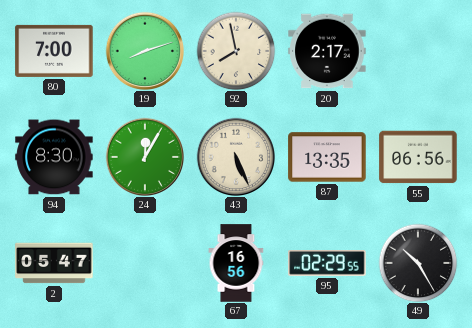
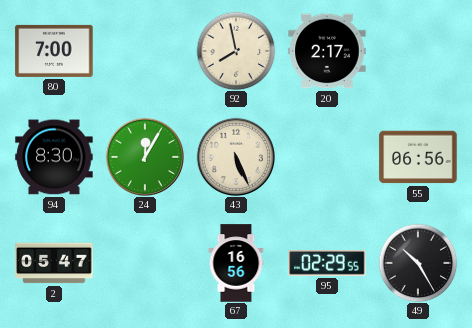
19: 8:12 -> none (144, 50)
87: 13:35 -> none (327, 157)
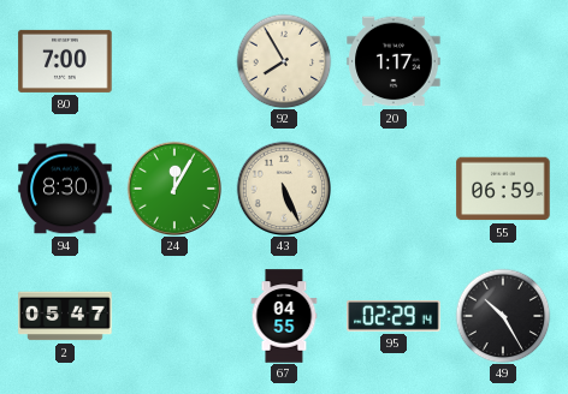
92: 7:58 -> 7:55 (284, 61)
20: 2:17 -> 1:17 (394, 61)
55: 06:56 -> 06:59 (503, 189)
67: 16:56 -> 04:55 (284, 316)
95: 02:29:55 -> 02:29:14 (394, 317)
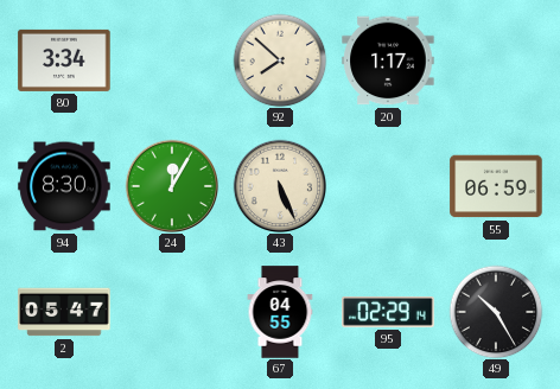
80: 7:00 -> 3:34 (64, 60)
92: 7:55 -> 7:52 (280, 60)
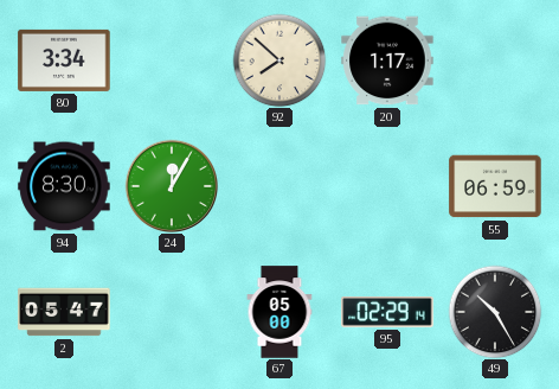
43: 5:26 -> none (279, 185)
67: 04:55 -> 05:00 (279, 312)
